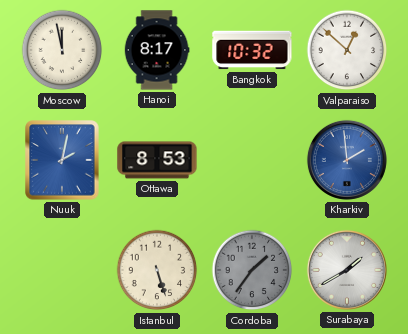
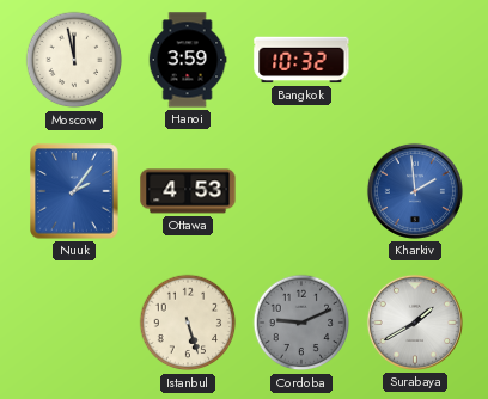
Hanoi: 8:17 -> 3:59 (188, 60)
Valparaiso: 12:52 -> none (347, 50)
Nuuk: 2:02 -> 2:06 (74, 191)
Ottawa: 8:53 -> 4:53 (188, 191)
Cordoba: 1:36 -> 9:11 (301, 323)
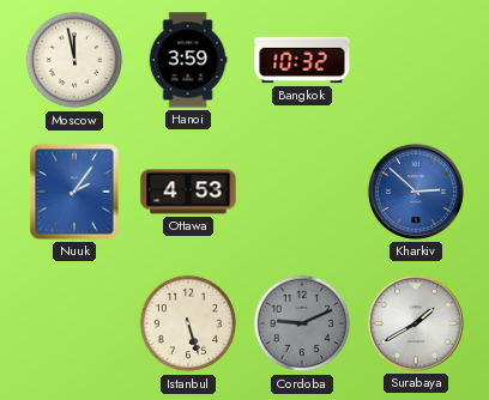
Kharkiv: 1:59 -> 2:52 (416, 192)
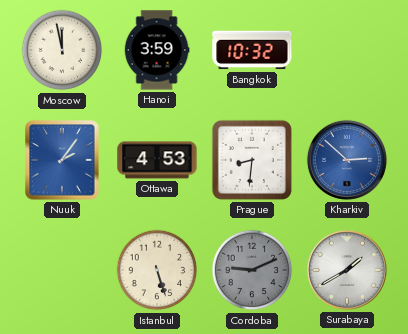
Prague: none -> 8:31 (252, 160)
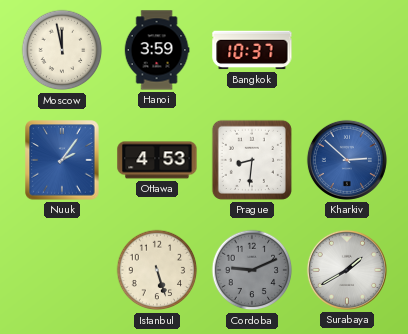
Bangkok: 10:32 -> 10:37 (252, 50)
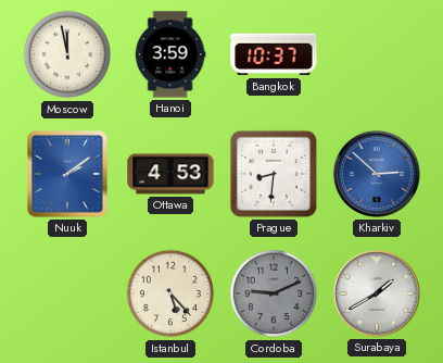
Nuuk: 2:06 -> 2:09 (67, 174)
Istanbul: 5:27 -> 5:23 (170, 293)
